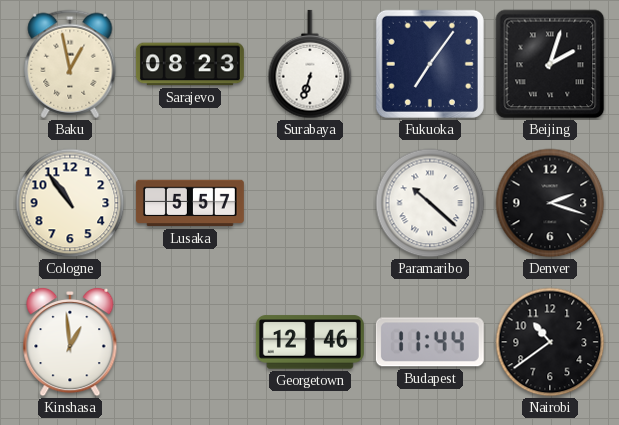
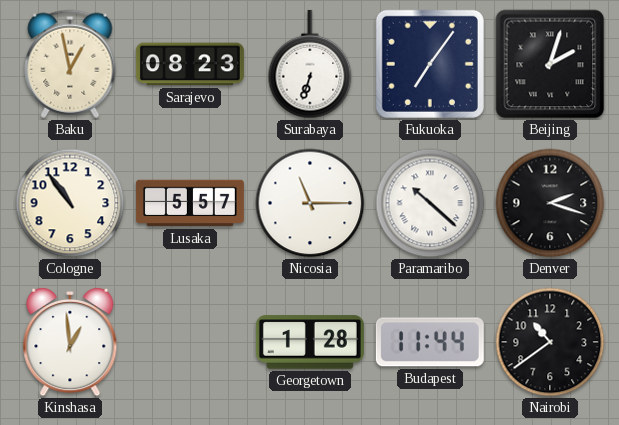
Nicosia: none -> 11:15 (310, 203)
Georgetown: 12:46 -> 1:28 (310, 342)
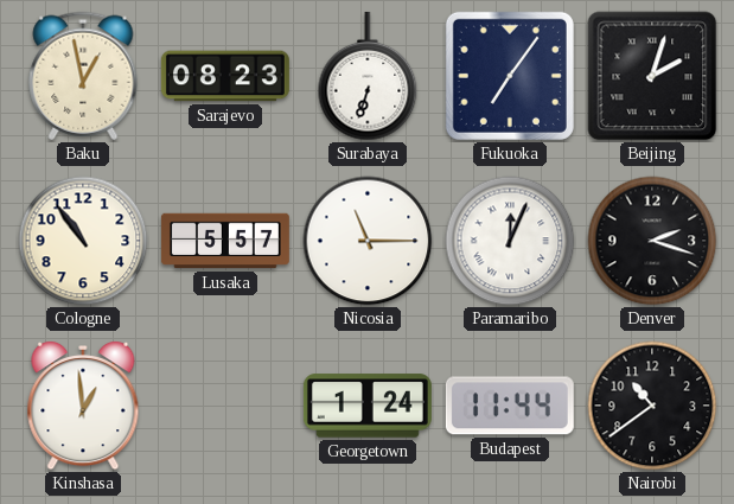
Paramaribo: 10:22 -> 12:04 (510, 241)
Georgetown: 1:28 -> 1:24 (368, 406)
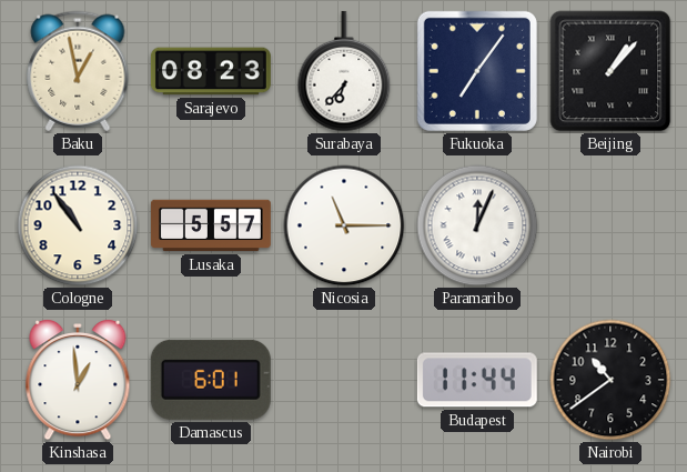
Surabaya: 6:33 -> 6:37 (344, 71)
Beijing: 2:03 -> 1:07 (610, 71)
Denver: 2:18 -> none (652, 241)
Damascus: none -> 6:01 (211, 380)
Georgetown: 1:24 -> none (368, 406)
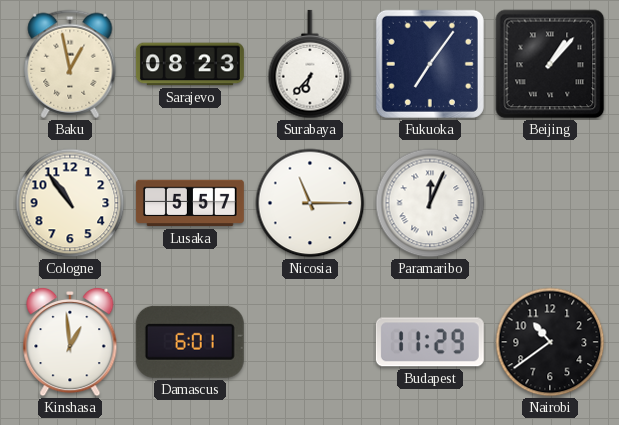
Budapest: 11:44 -> 11:29 (430, 342)
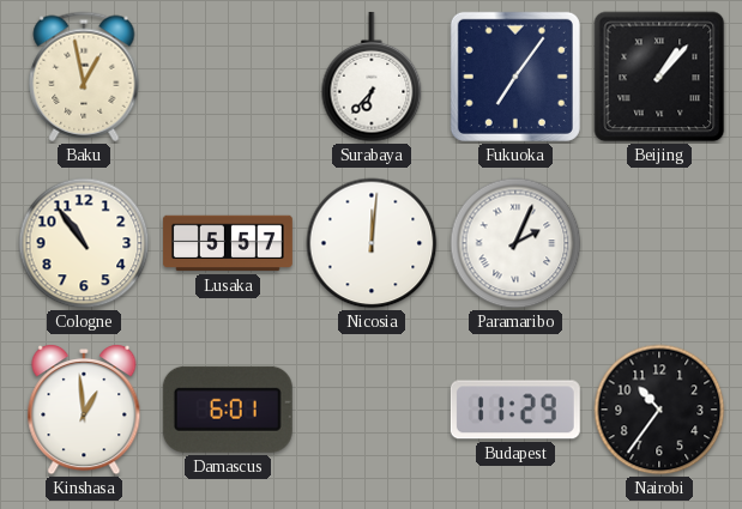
Sarajevo: 08:23 -> none (190, 64)
Nicosia: 11:15 -> 12:01 (372, 243)
Paramaribo: 12:04 -> 2:04 (515, 243)
Nairobi: 10:39 -> 10:36 (659, 410)
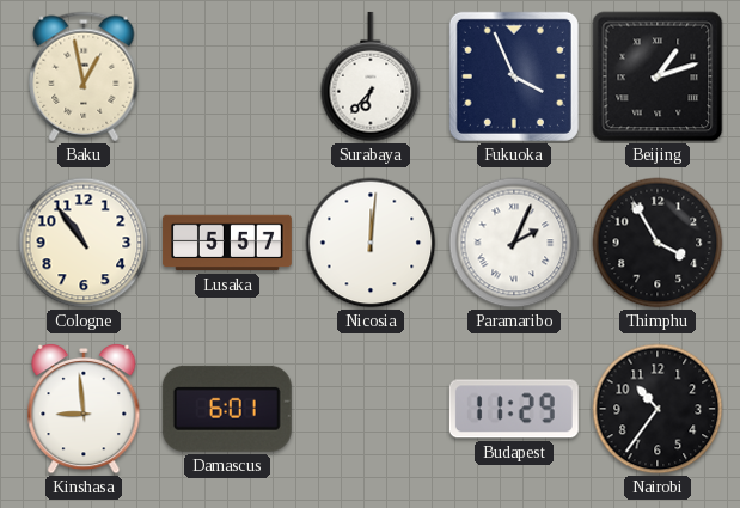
Fukuoka: 7:06 -> 3:56 (514, 76)
Beijing: 1:07 -> 1:12 (658, 76)
Thimphu: none -> 3:55 (658, 243)
Kinshasa: 12:59 -> 8:59 (84, 409)
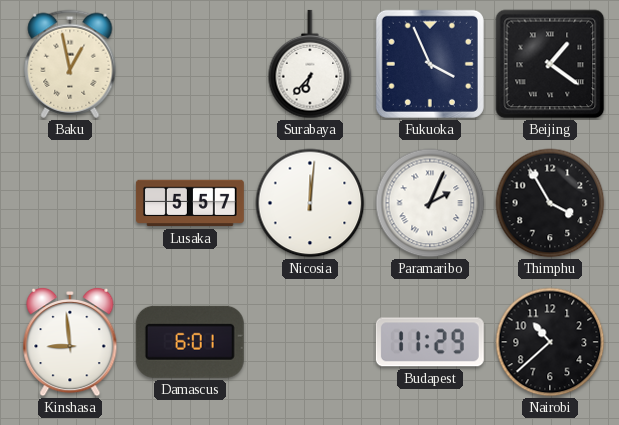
Beijing: 1:12 -> 1:21 (550, 64)
Cologne: 10:54 -> none (84, 243)
Nairobi: 10:36 -> 10:38 (550, 342)
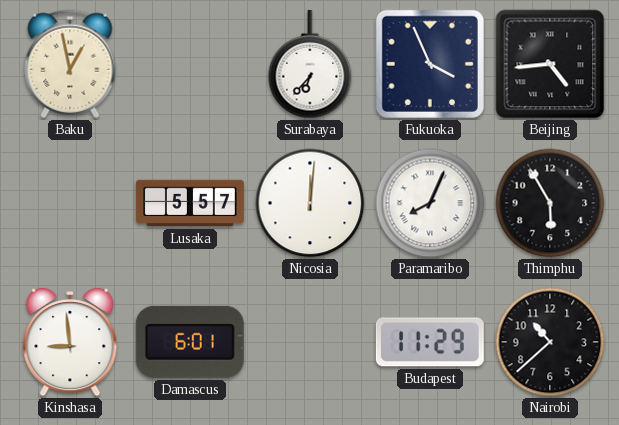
Beijing: 1:21 -> 4:44 (550, 64)
Paramaribo: 2:04 -> 8:04 (430, 203)
Thimphu: 3:55 -> 5:55 (550, 203)
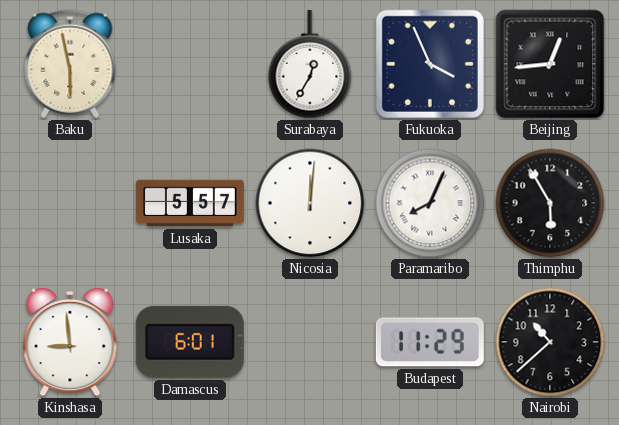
Baku: 12:58 -> 5:58 (70, 64)
Surabaya: 6:37 -> 12:35 (310, 64)
Beijing: 4:44 -> 12:44 (550, 64)
